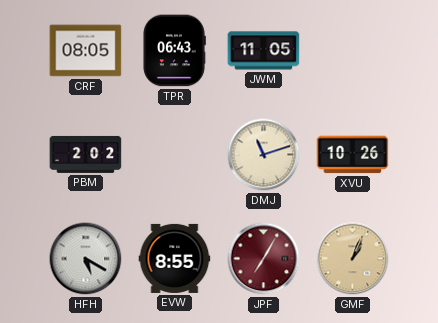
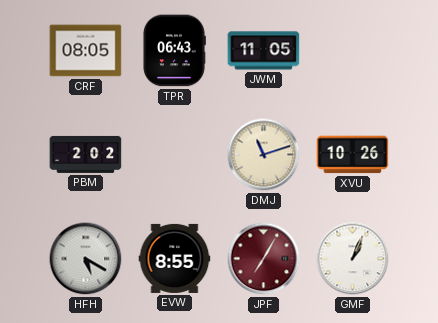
GMF dial: champagne -> white (353, 259)
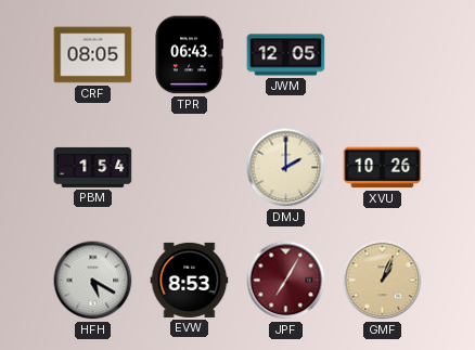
JWM: 11:05 -> 12:05 (286, 55)
PBM: 2:02 -> 1:54 (93, 167)
DMJ: 11:12 -> 2:00 (286, 168)
EVW: 8:55 -> 8:53 (190, 280)
GMF dial: white -> champagne (383, 281)
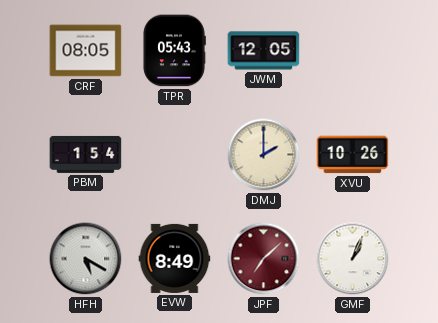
TPR: 06:43 -> 05:43 (174, 51)
EVW: 8:53 -> 8:49 (175, 258)
JPF: 7:05 -> 7:08 (264, 259)
GMF dial: champagne -> white (353, 259)
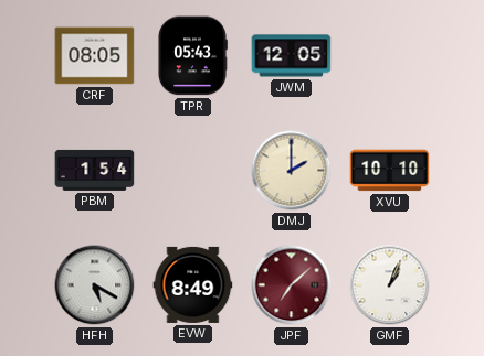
XVU: 10:26 -> 10:10 (390, 171)
